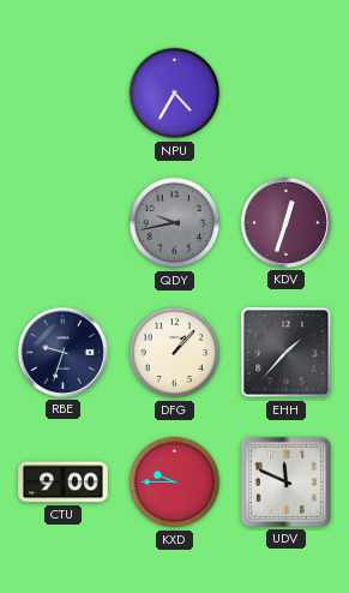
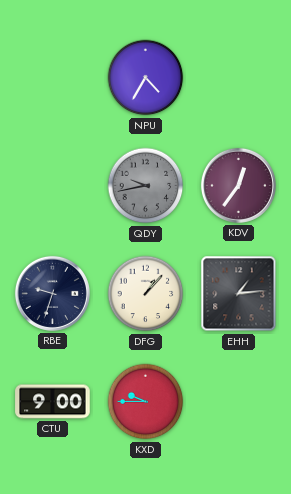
KDV: 12:33 -> 12:36 (238, 185)
EHH: 1:37 -> 1:14 (239, 294)
UDV: 11:49 -> none (285, 481)
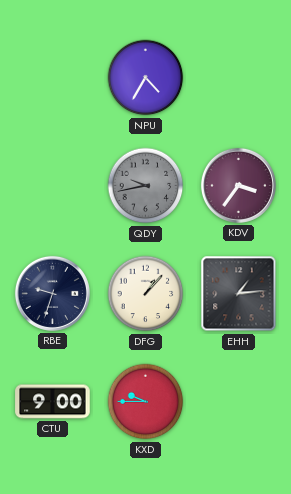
KDV: 12:36 -> 3:36 (238, 185)
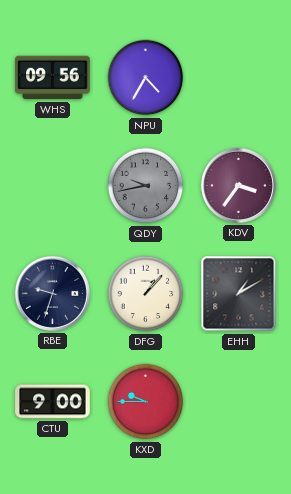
WHS: none -> 09:56 (53, 78)
EHH: 1:14 -> 1:10 (239, 294)
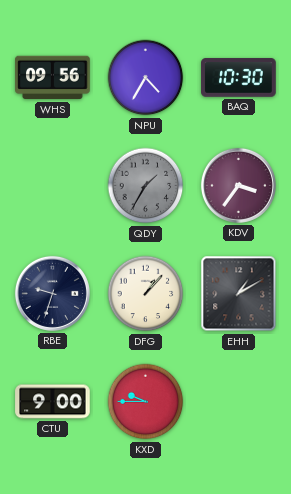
BAQ: none -> 10:30 (239, 78)
QDY: 9:43 -> 1:35 (146, 186)
